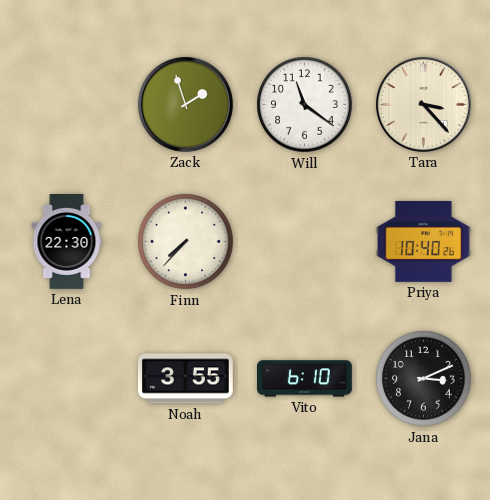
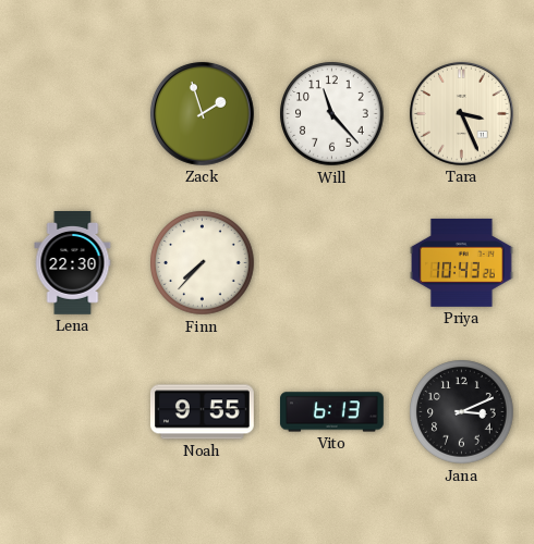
Will: 11:21 -> 11:23 (332, 114)
Tara: 3:23 -> 3:26 (461, 113)
Priya: 10:40 -> 10:43 (461, 262)
Noah: 3:55 -> 9:55 (202, 412)
Vito: 6:10 -> 6:13 (332, 412)
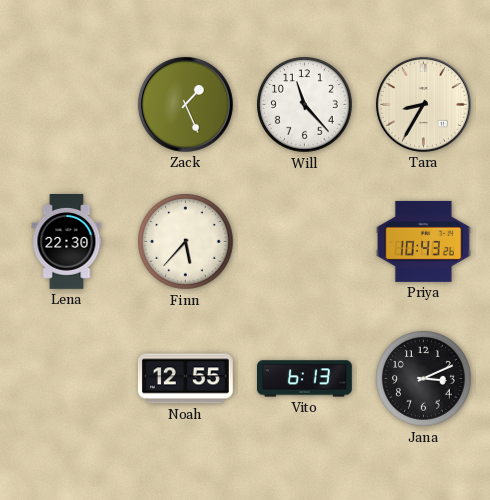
Zack: 1:57 -> 1:26 (185, 104)
Tara: 3:26 -> 8:35 (423, 104)
Finn: 7:37 -> 5:37 (186, 242)
Noah: 9:55 -> 12:55 (185, 379)
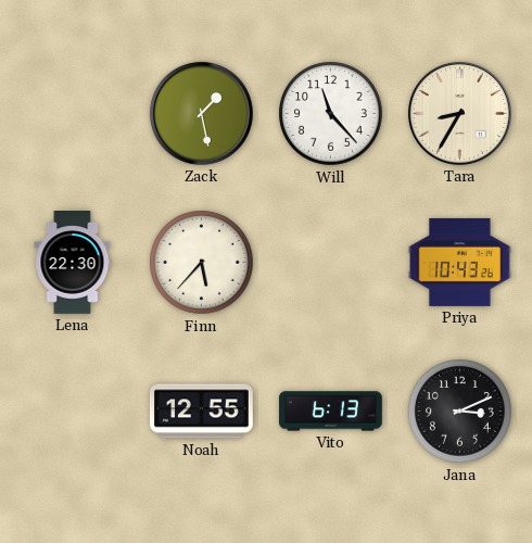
Zack: 1:26 -> 1:28 (201, 113)
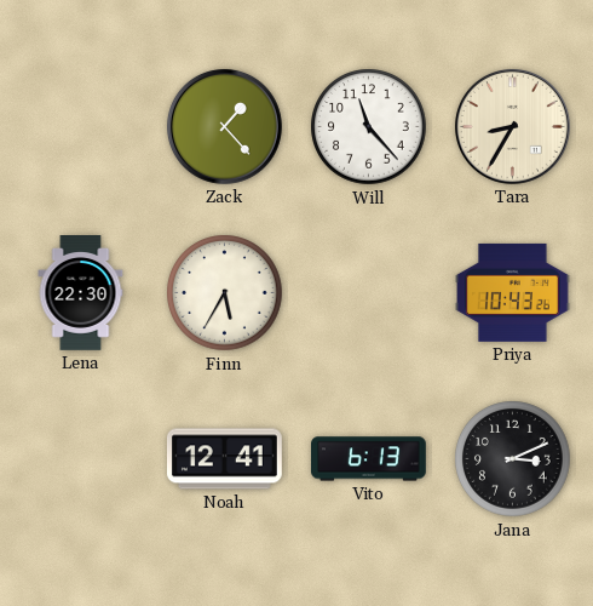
Zack: 1:28 -> 1:23 (224, 126)
Finn: 5:37 -> 5:35 (225, 293)
Noah: 12:55 -> 12:41 (224, 459)
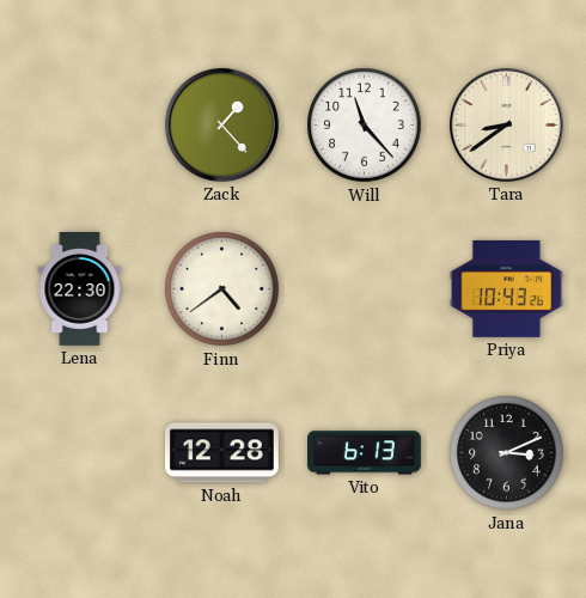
Tara: 8:35 -> 8:39 (506, 124)
Finn: 5:35 -> 4:39 (222, 289)
Noah: 12:41 -> 12:28 (221, 453)
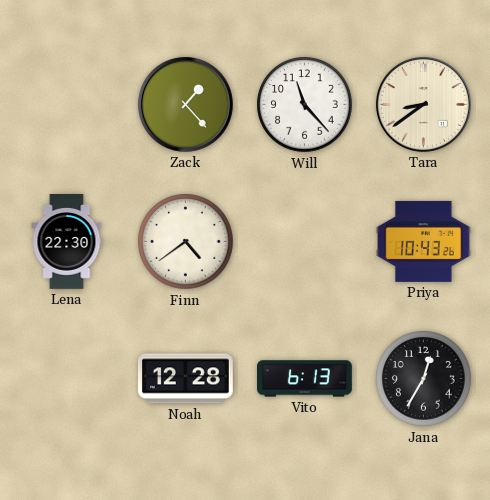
Jana: 3:11 -> 12:35 (424, 379)
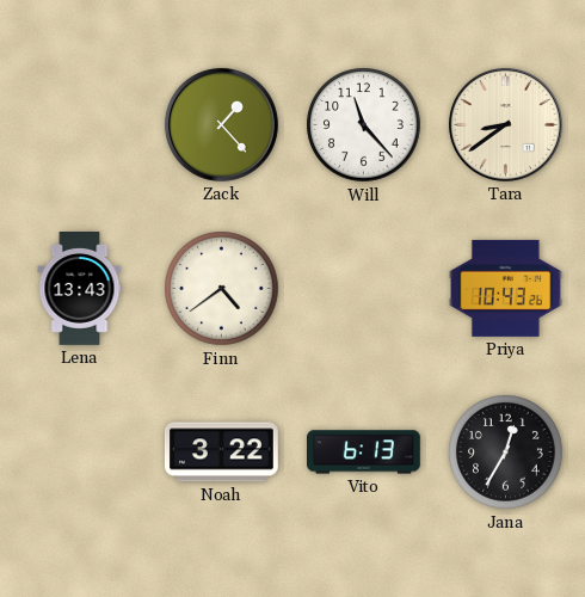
Lena: 22:30 -> 13:43 (80, 289)
Noah: 12:28 -> 3:22 (221, 453)
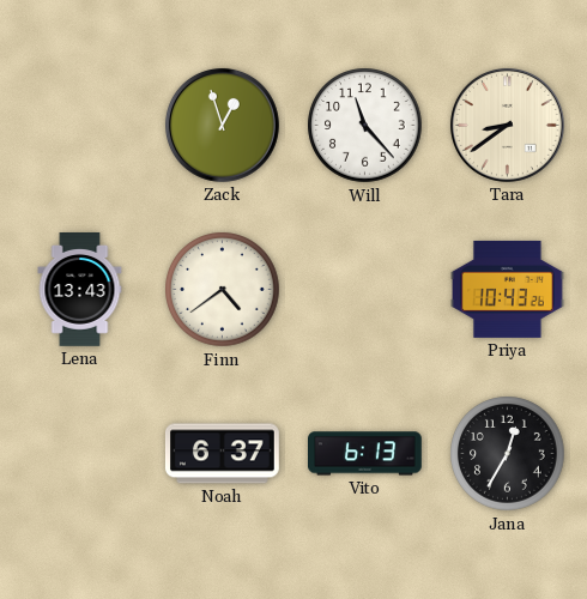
Zack: 1:23 -> 12:57 (222, 125)
Noah: 3:22 -> 6:37 (222, 454)
